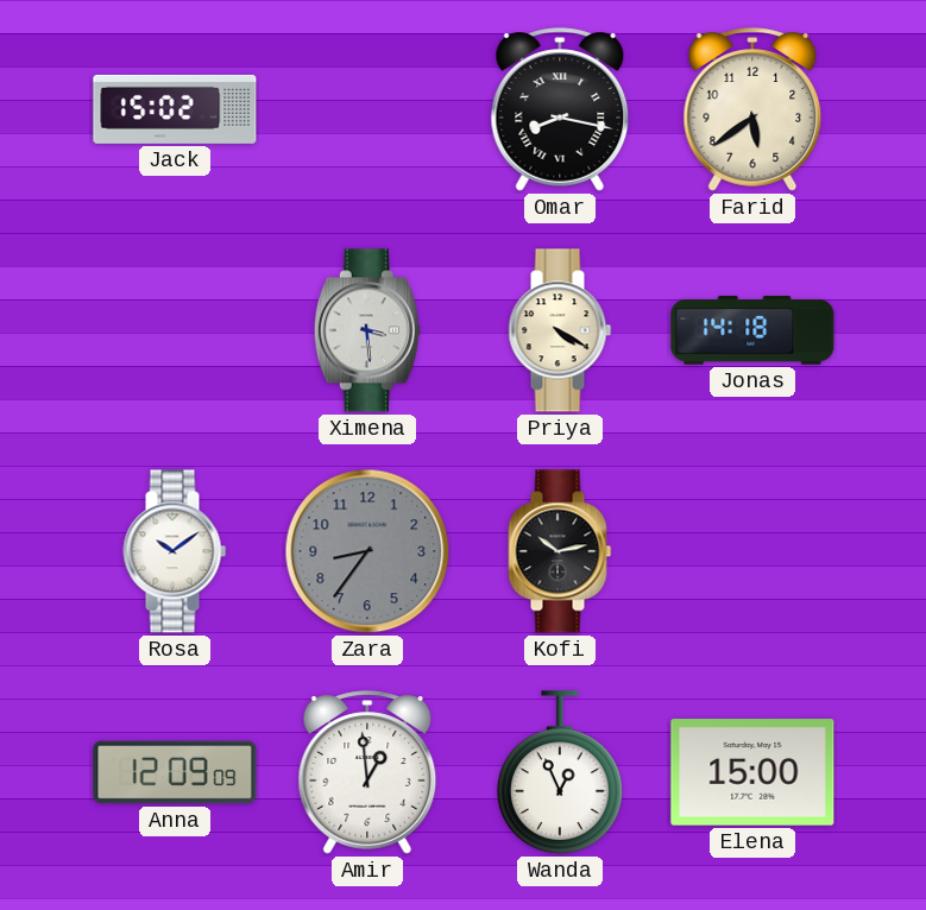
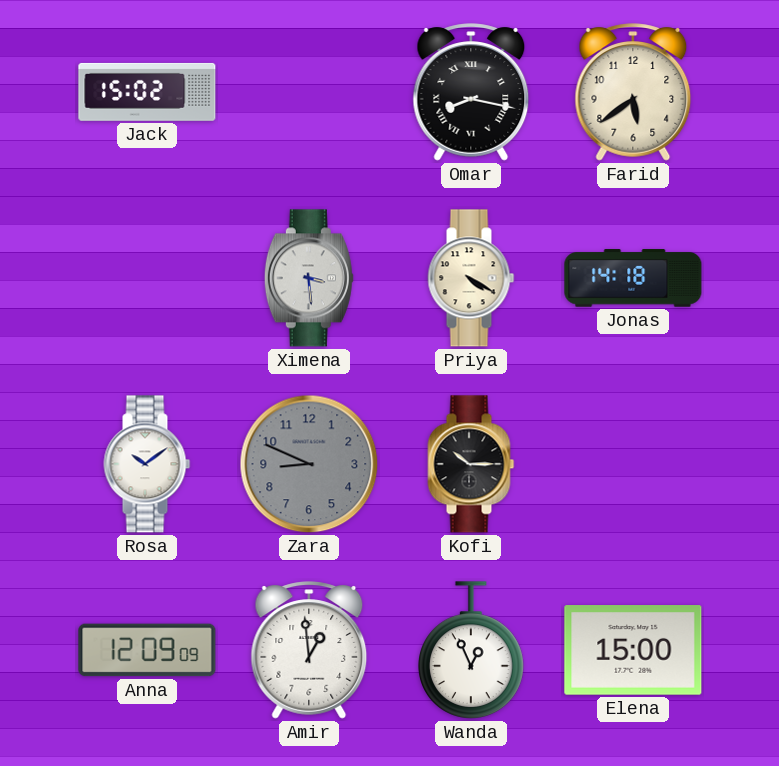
Zara: 8:36 -> 8:49 (309, 464)
Kofi: 10:13 -> 10:15 (471, 464)
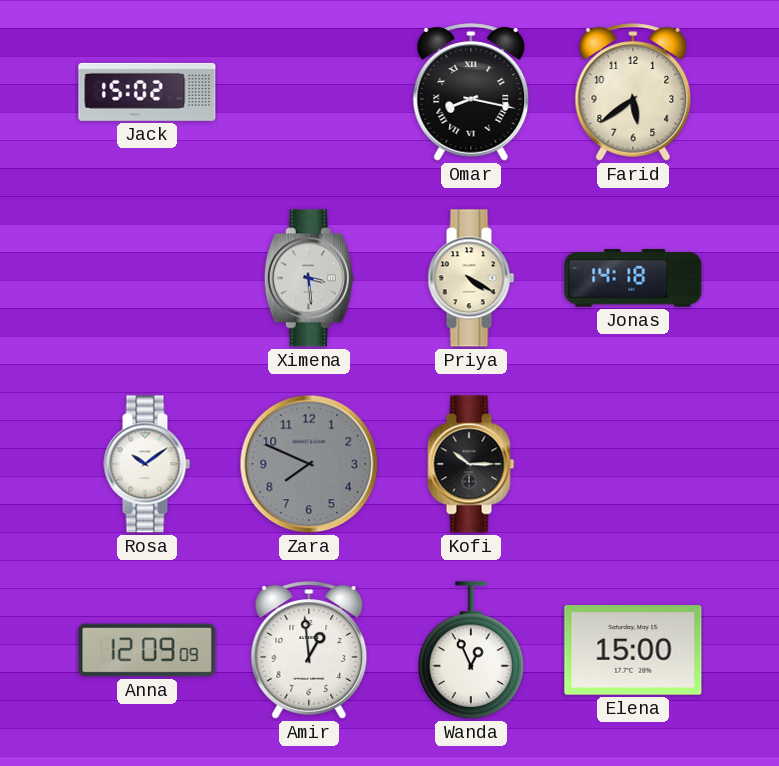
Zara: 8:49 -> 7:49 (309, 464)
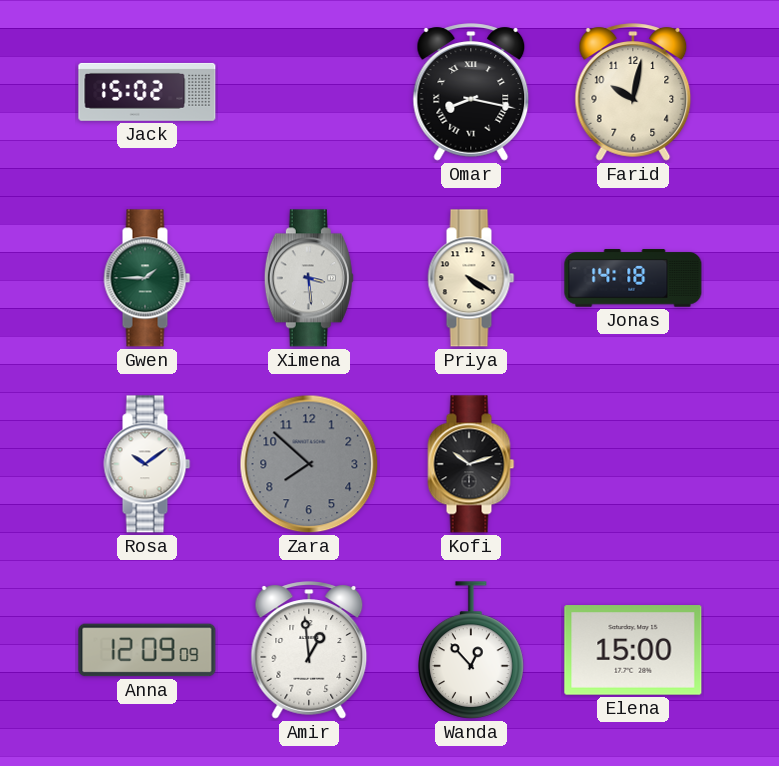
Farid: 5:39 -> 10:02 (633, 92)
Gwen: none -> 1:45 (147, 278)
Zara: 7:49 -> 7:52 (309, 464)
Kofi: 10:15 -> 10:12 (471, 464)
Wanda: 12:56 -> 12:53 (472, 650)
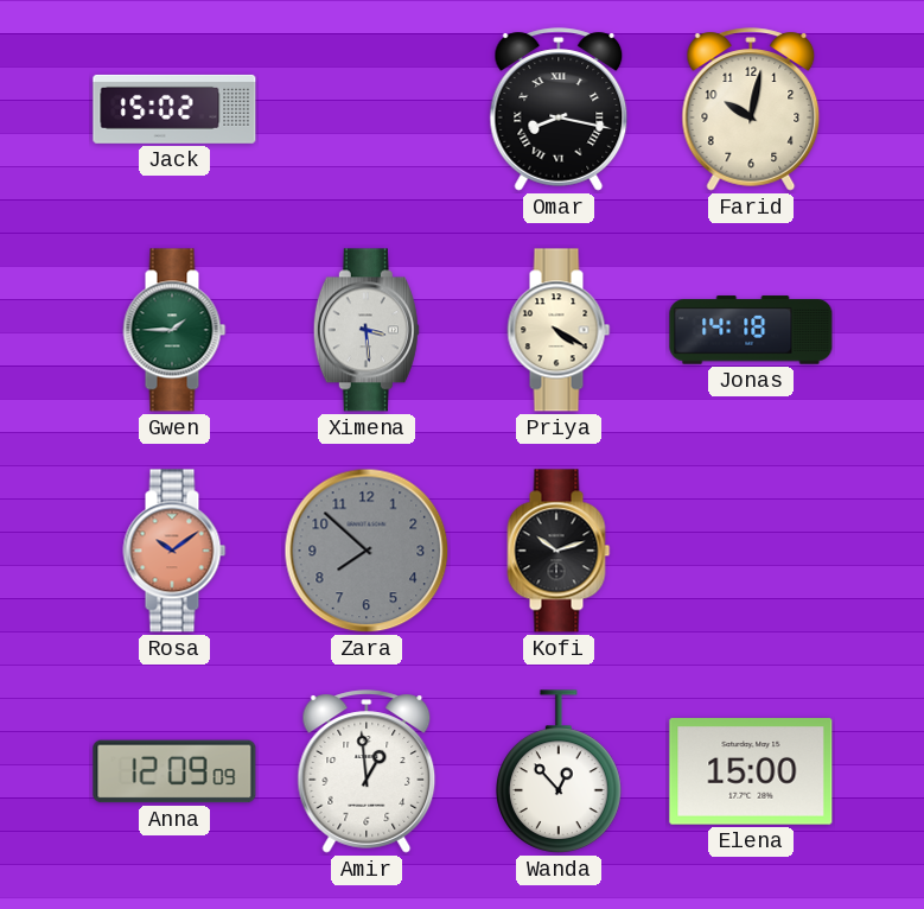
Rosa dial: white -> salmon (174, 551)
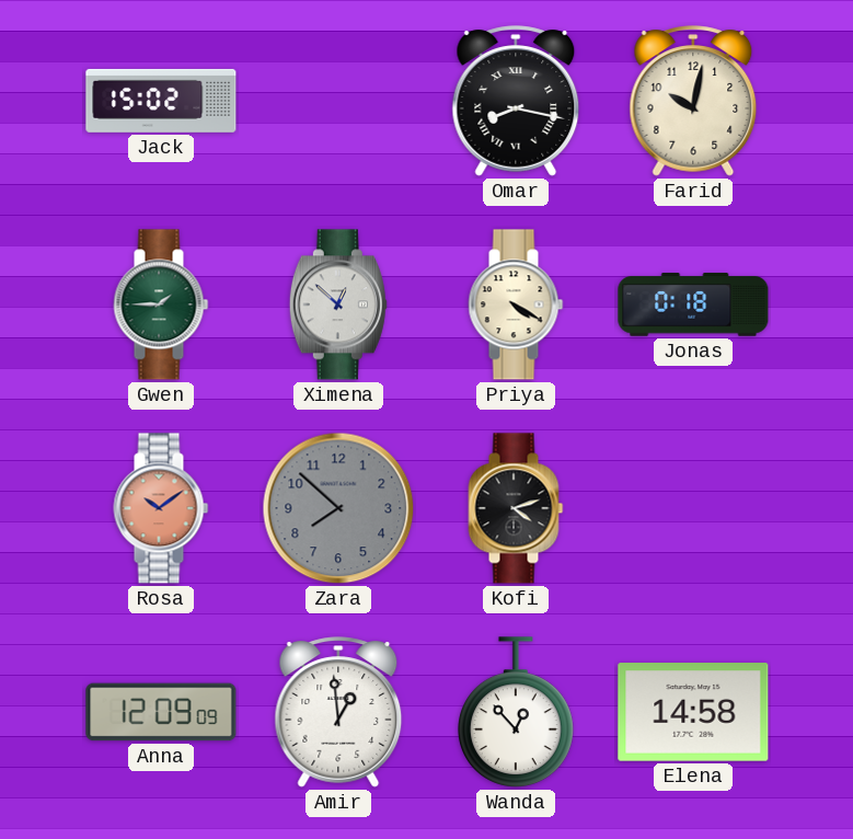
Ximena: 3:29 -> 12:52 (338, 304)
Jonas: 14:18 -> 0:18 (693, 304)
Kofi: 10:12 -> 4:12 (516, 508)
Elena: 15:00 -> 14:58 (693, 712)
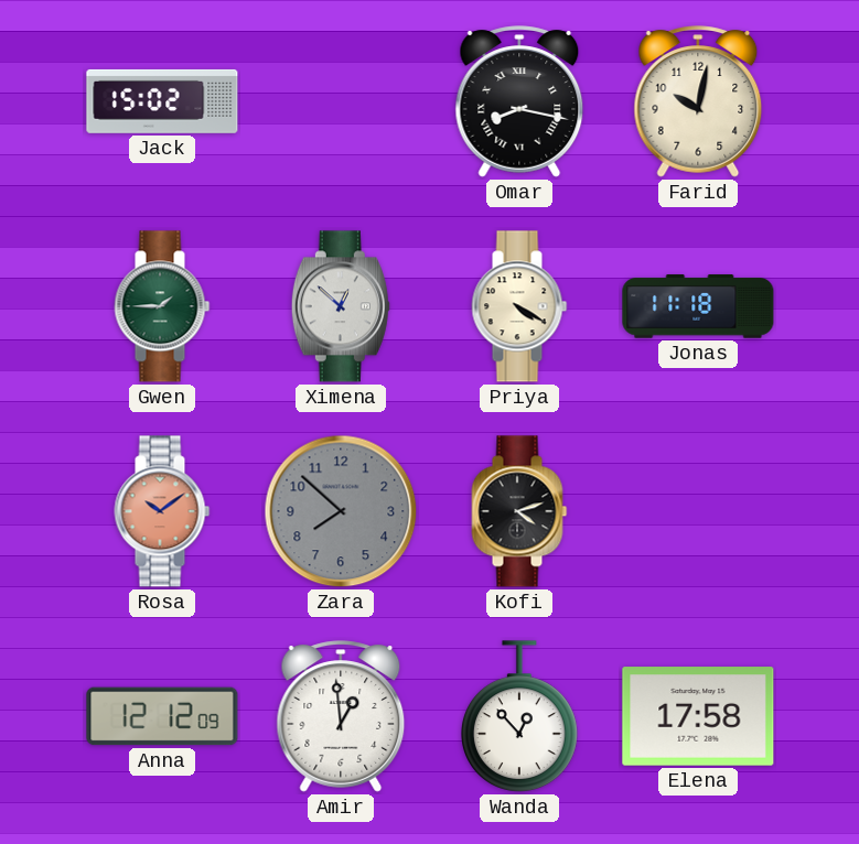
Jonas: 0:18 -> 11:18 (698, 306)
Anna: 12:09 -> 12:12 (162, 716)
Elena: 14:58 -> 17:58 (698, 716)
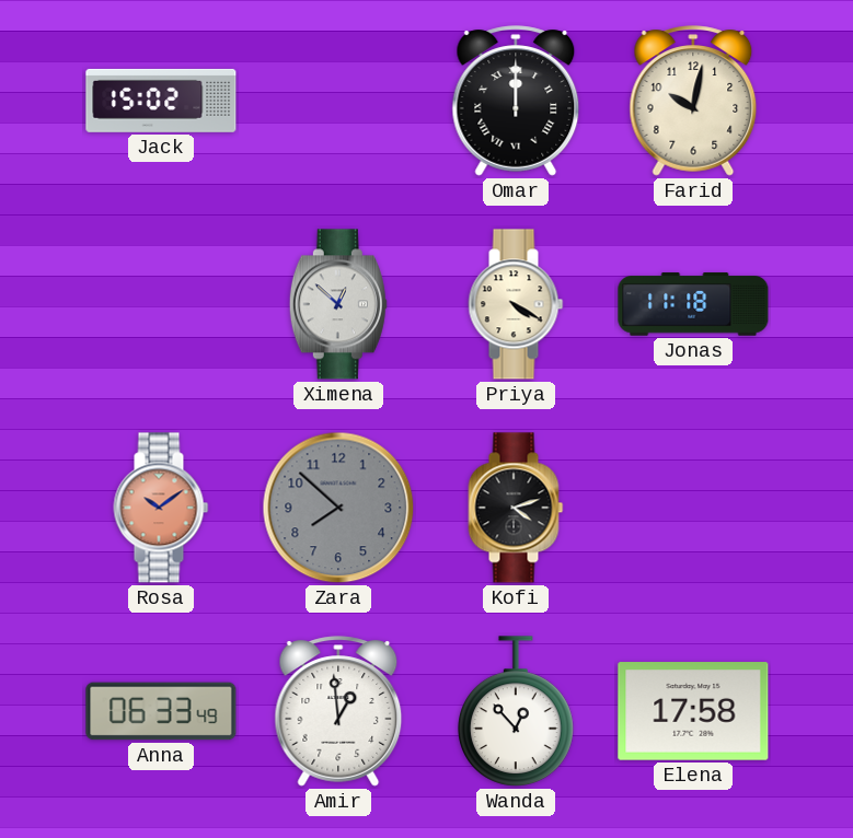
Omar: 8:17 -> 12:00 (516, 101)
Gwen: 1:45 -> none (162, 306)
Anna: 12:12 -> 06:33 (161, 711)
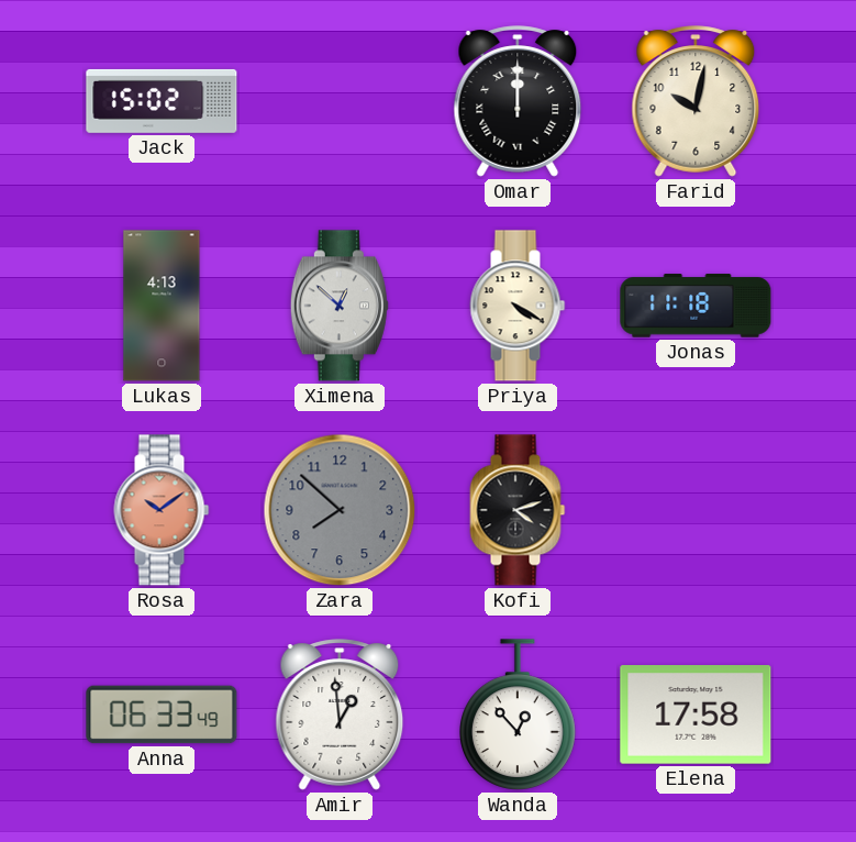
Lukas: none -> 4:13 (162, 306)
